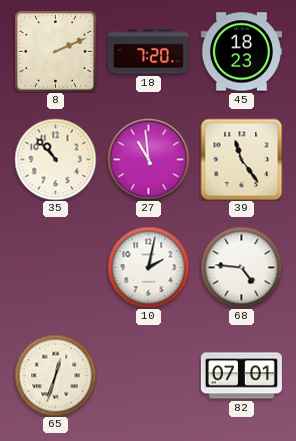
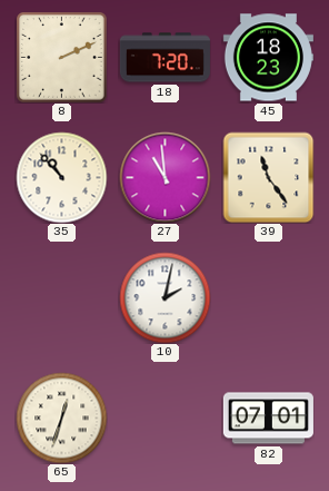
68: 4:46 -> none (241, 267)
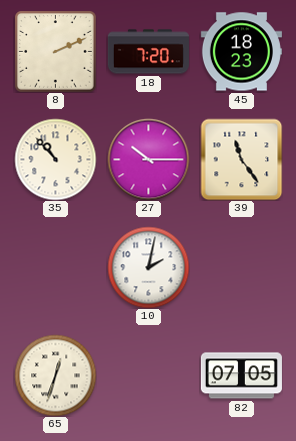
27: 10:59 -> 10:15 (148, 159)
82: 07:01 -> 07:05 (241, 376)
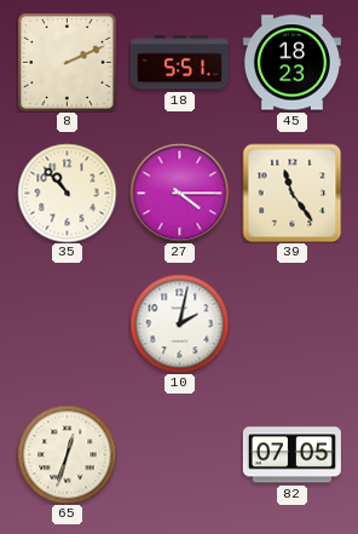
18: 7:20 -> 5:51 (179, 63)
27: 10:15 -> 4:15 (179, 193)
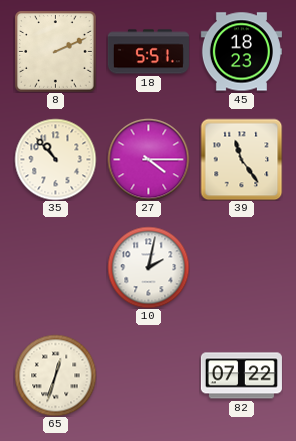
82: 07:05 -> 07:22 (241, 376)
